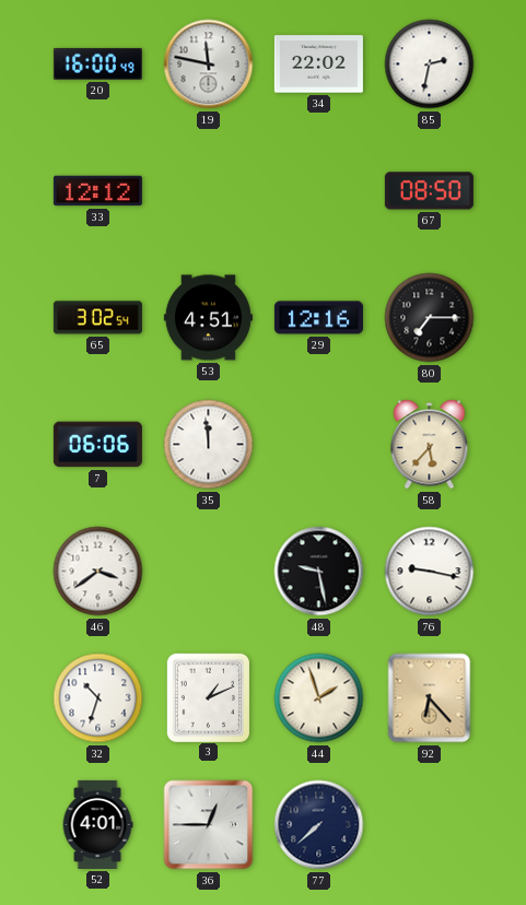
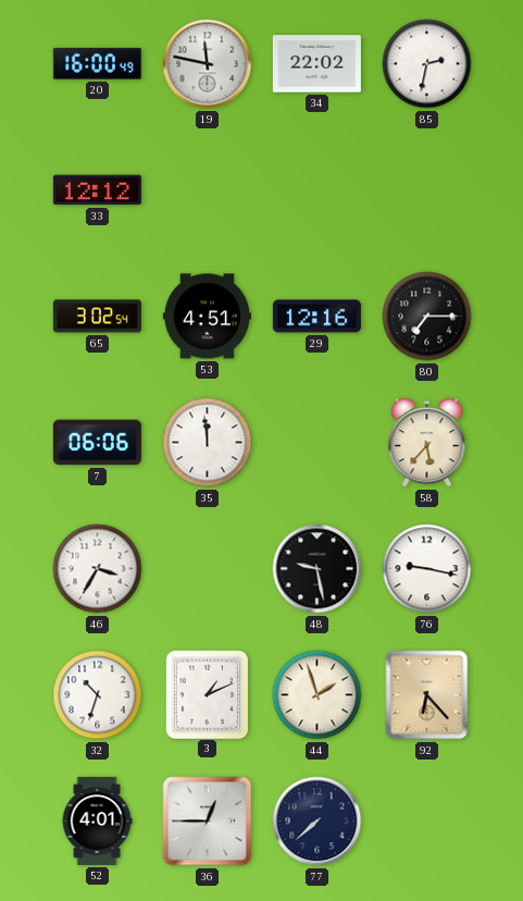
67: 08:50 -> none (429, 191)
46: 3:39 -> 3:35 (98, 569)
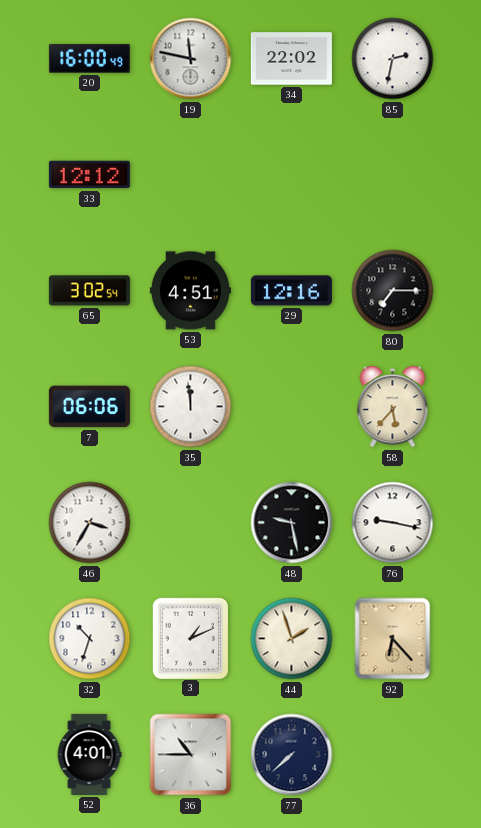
36: 12:45 -> 10:45 (191, 755)
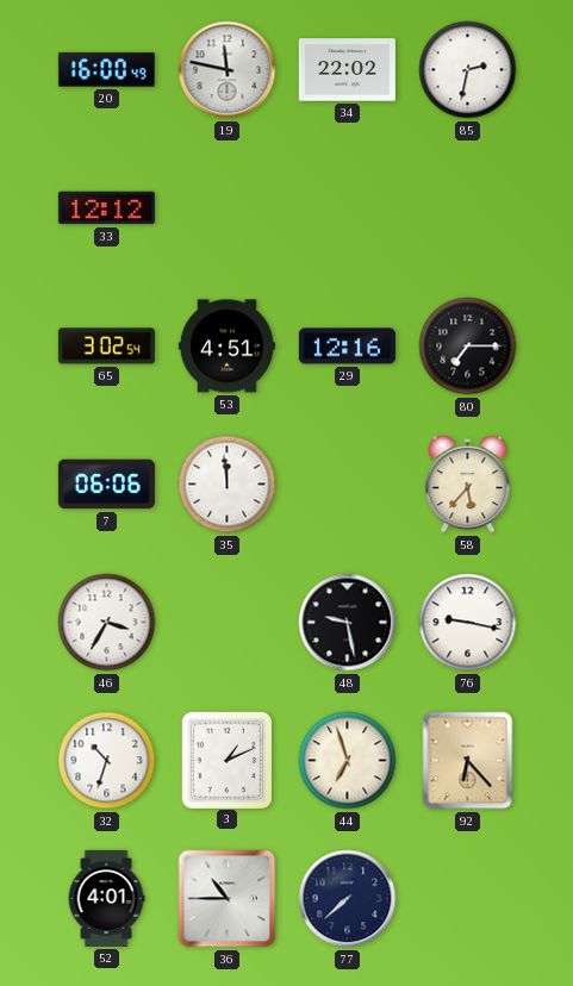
44: 1:57 -> 6:57 (348, 761)
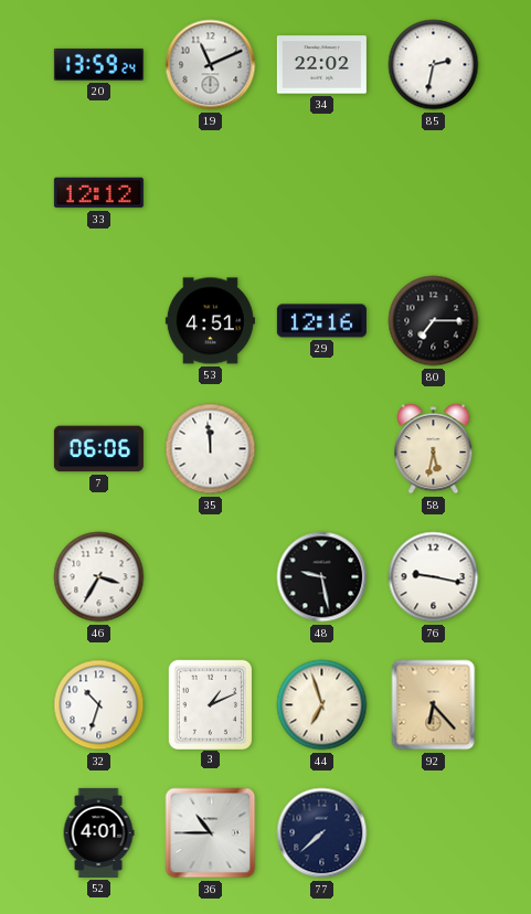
20: 16:00 -> 13:59 (98, 64)
19: 11:47 -> 11:11 (211, 65)
65: 3:02 -> none (106, 347)
58: 5:37 -> 5:32 (434, 449)
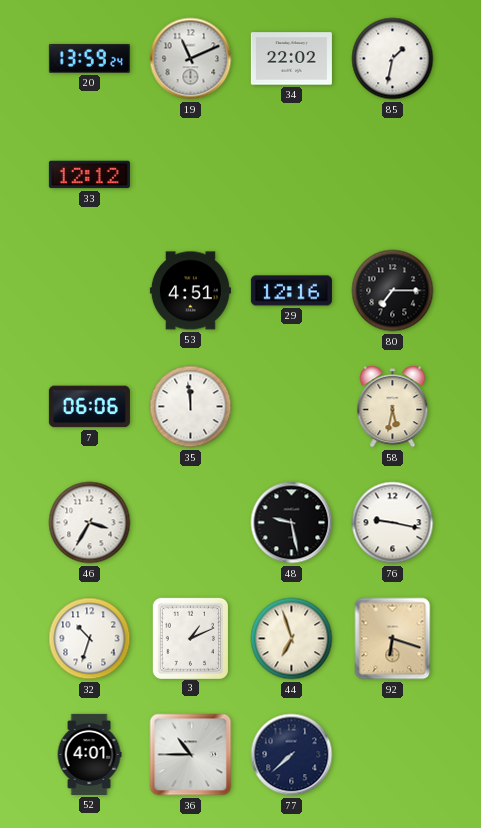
85: 2:32 -> 1:32 (393, 59)
92: 6:23 -> 6:18 (393, 639)
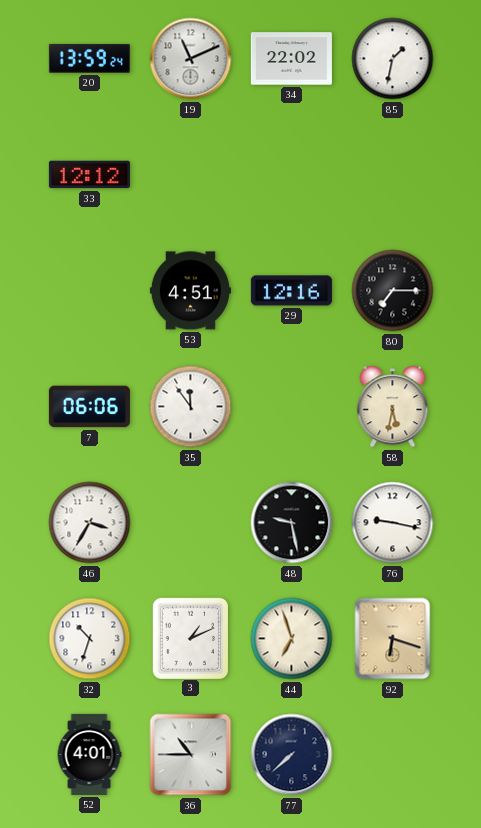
35: 11:59 -> 11:54 (191, 407)
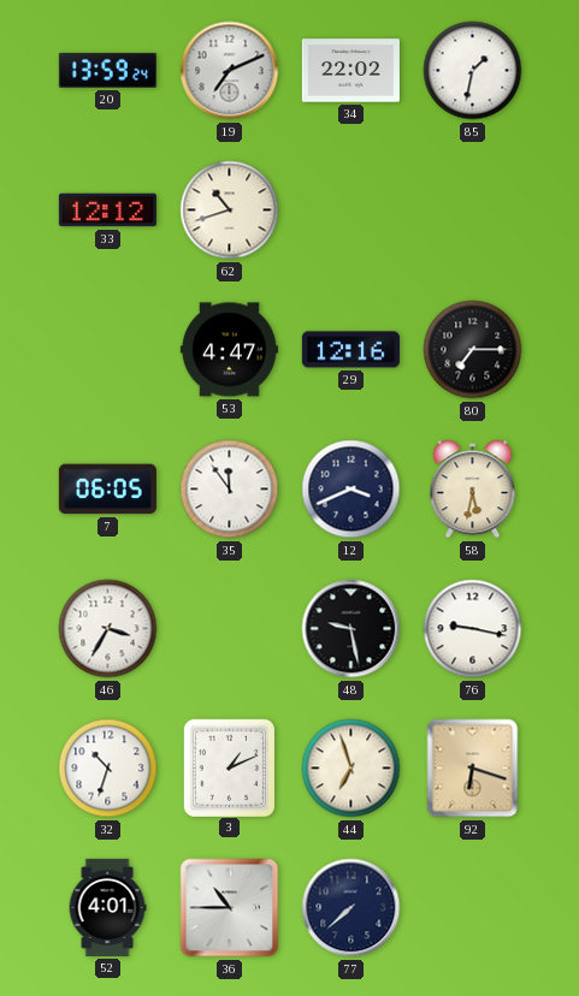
19: 11:11 -> 7:11 (230, 71)
62: none -> 10:42 (230, 211)
53: 4:51 -> 4:47 (229, 350)
7: 06:06 -> 06:05 (107, 490)
12: none -> 3:41 (351, 490)
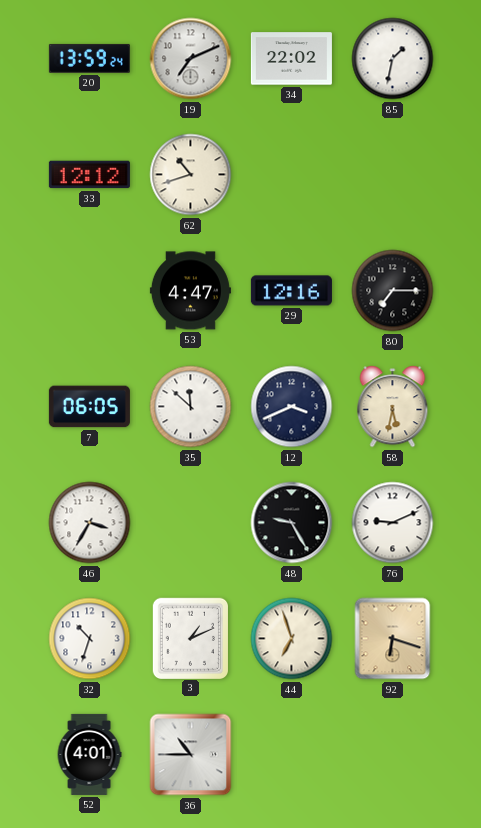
35: 11:54 -> 11:52 (191, 407)
48: 9:28 -> 9:25 (292, 523)
76: 9:17 -> 9:11 (393, 523)
77: 7:38 -> none (351, 908)
